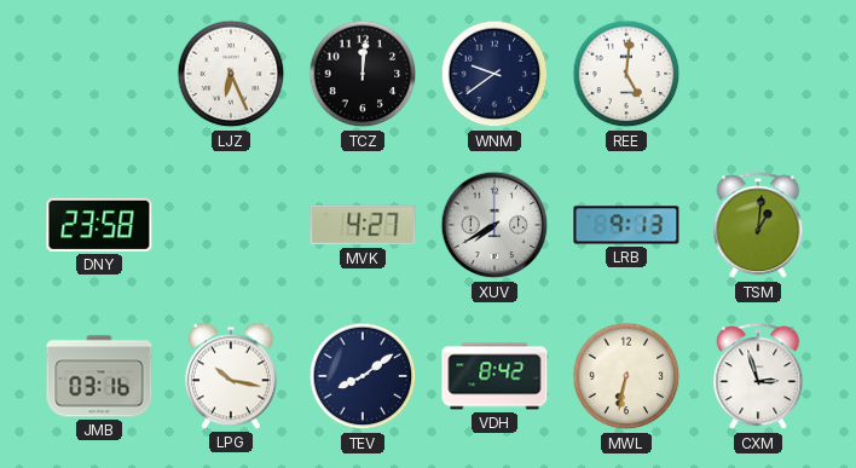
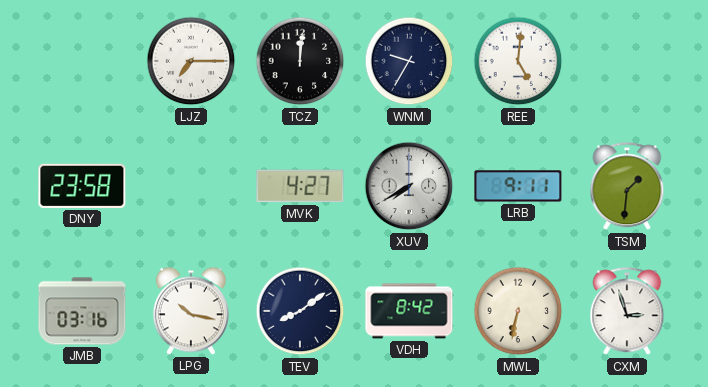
LJZ: 6:26 -> 7:15 (191, 61)
WNM: 9:39 -> 9:35 (409, 61)
LRB: 9:13 -> 9:11 (518, 186)
TSM: 1:01 -> 1:31 (627, 187)
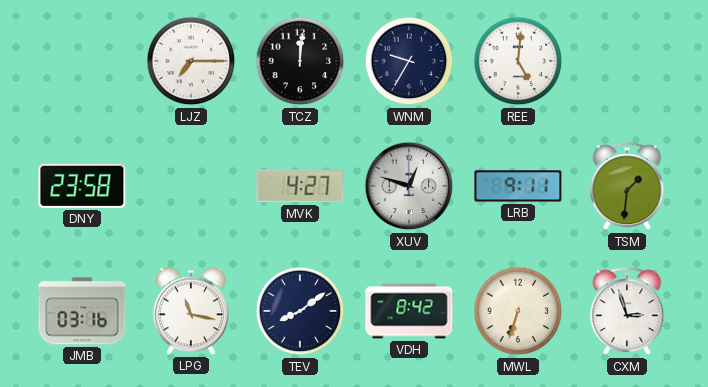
XUV: 7:40 -> 12:48 (409, 186)
LPG: 10:17 -> 11:17 (191, 311)
MWL: 6:32 -> 6:33 (518, 311)
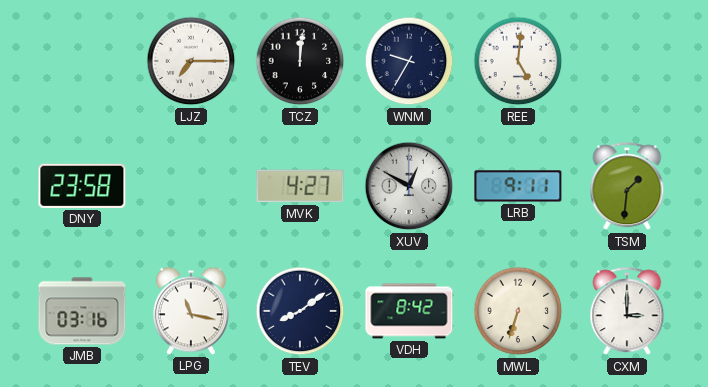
XUV: 12:48 -> 12:50 (409, 186)
CXM: 2:57 -> 3:00 (627, 312)
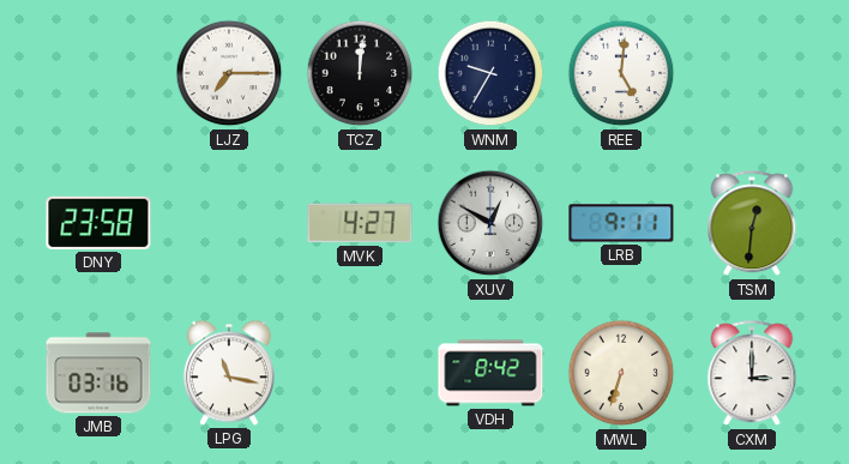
TSM: 1:31 -> 12:31 (752, 224)
TEV: 8:09 -> none (300, 311)
